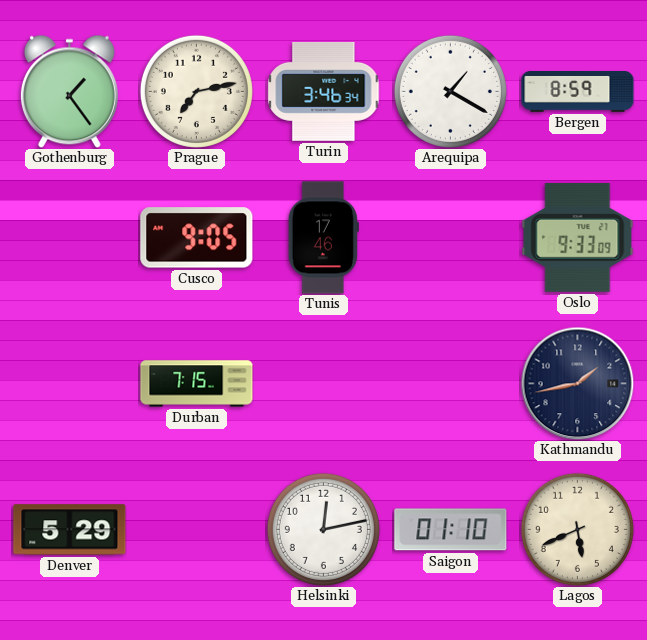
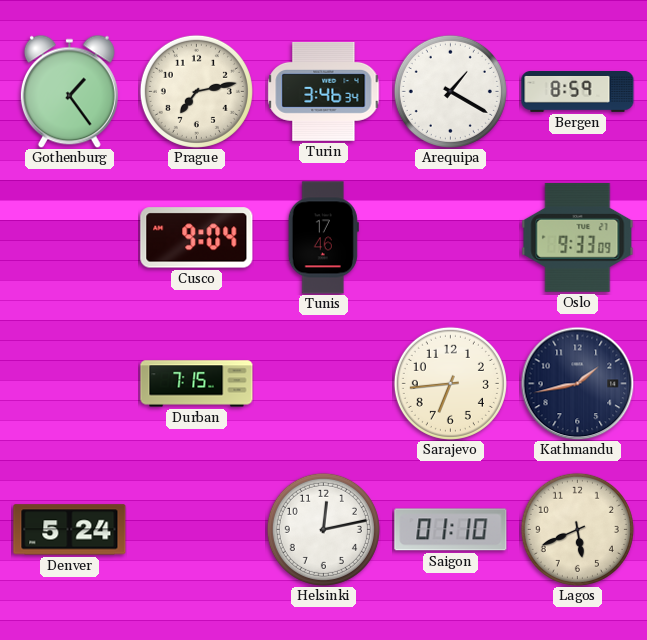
Cusco: 9:05 -> 9:04 (197, 238)
Sarajevo: none -> 6:44 (450, 383)
Denver: 5:29 -> 5:24 (70, 530)
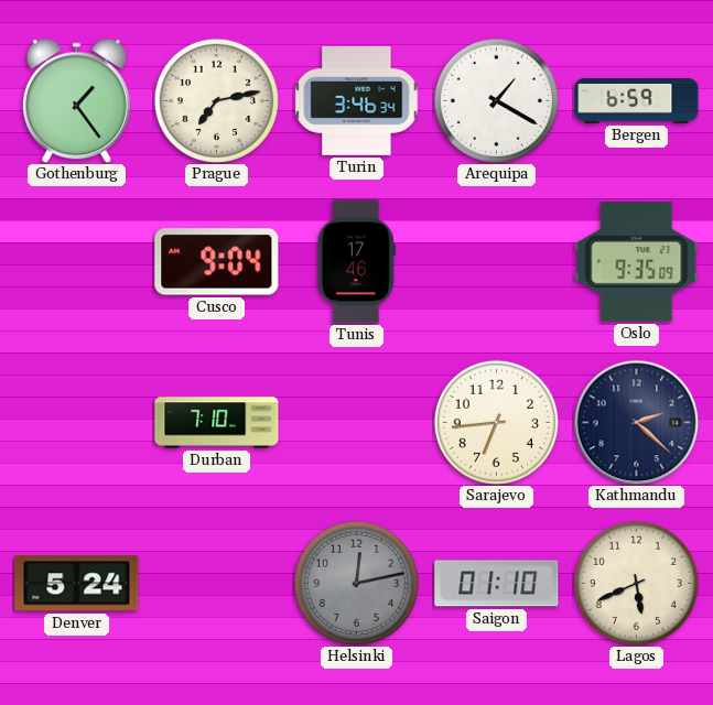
Bergen: 8:59 -> 6:59 (637, 101)
Oslo: 9:33 -> 9:35 (637, 261)
Durban: 7:15 -> 7:10 (217, 423)
Kathmandu: 1:43 -> 2:22 (636, 422)
Helsinki dial: white -> grey (356, 583)
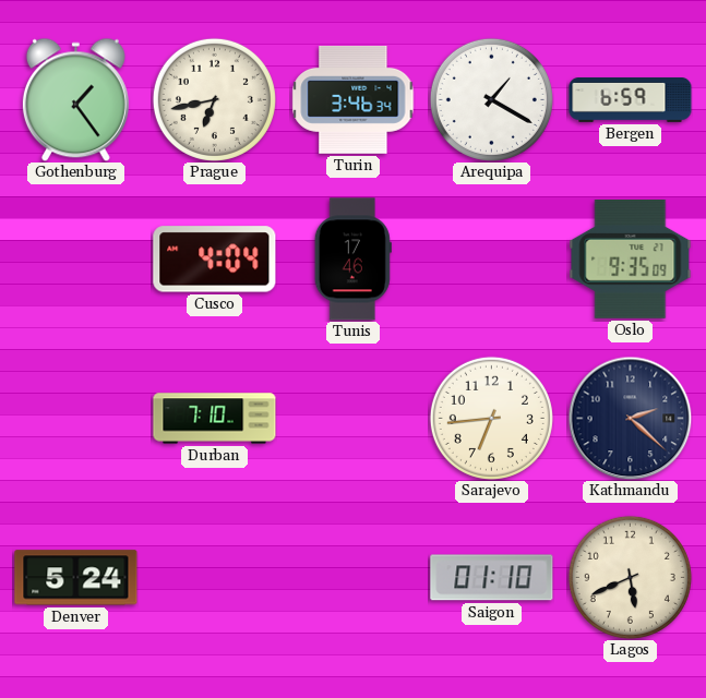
Prague: 7:13 -> 6:43 (214, 99)
Cusco: 9:04 -> 4:04 (215, 260)
Helsinki: 12:13 -> none (356, 583)
